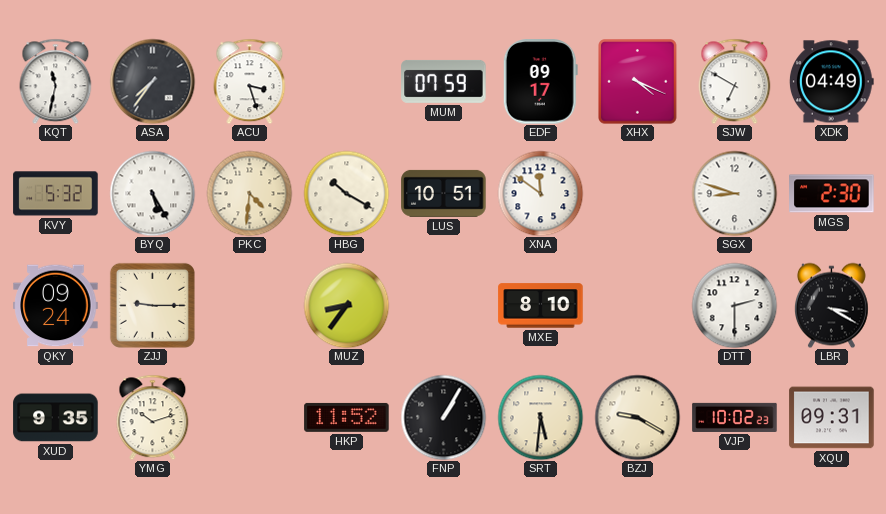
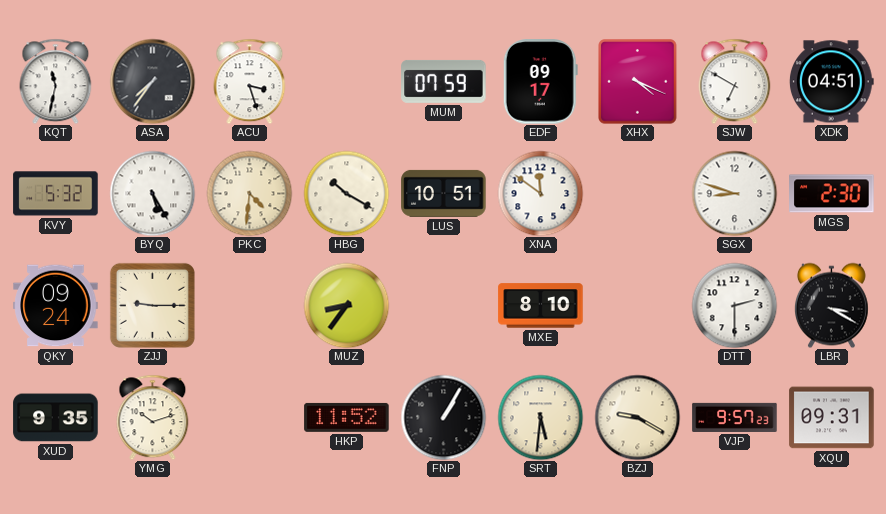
XDK: 04:49 -> 04:51 (831, 82)
VJP: 10:02 -> 9:57 (735, 417)
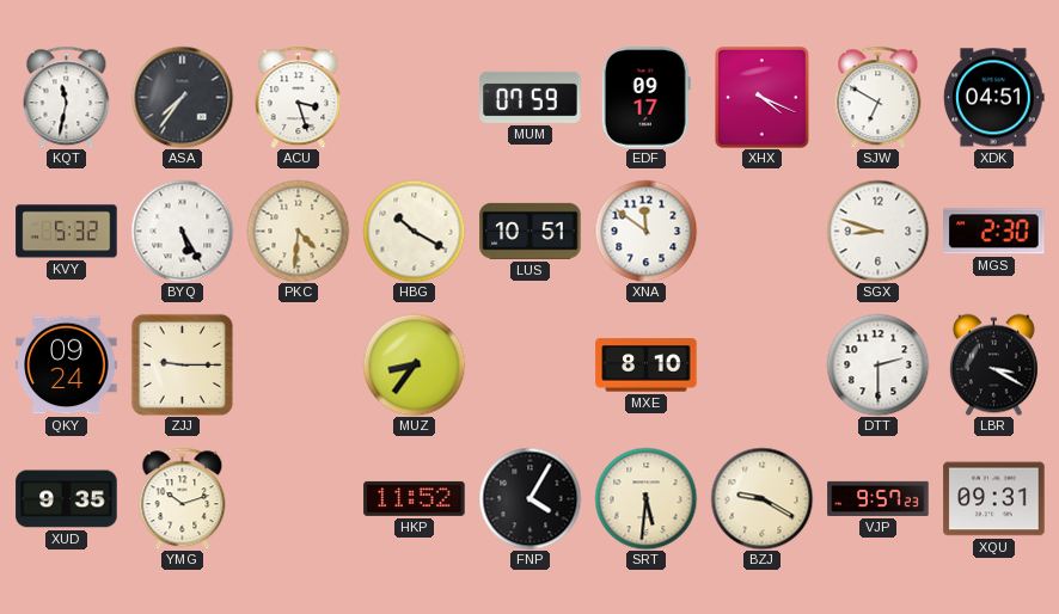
FNP: 1:05 -> 4:05 (529, 498)
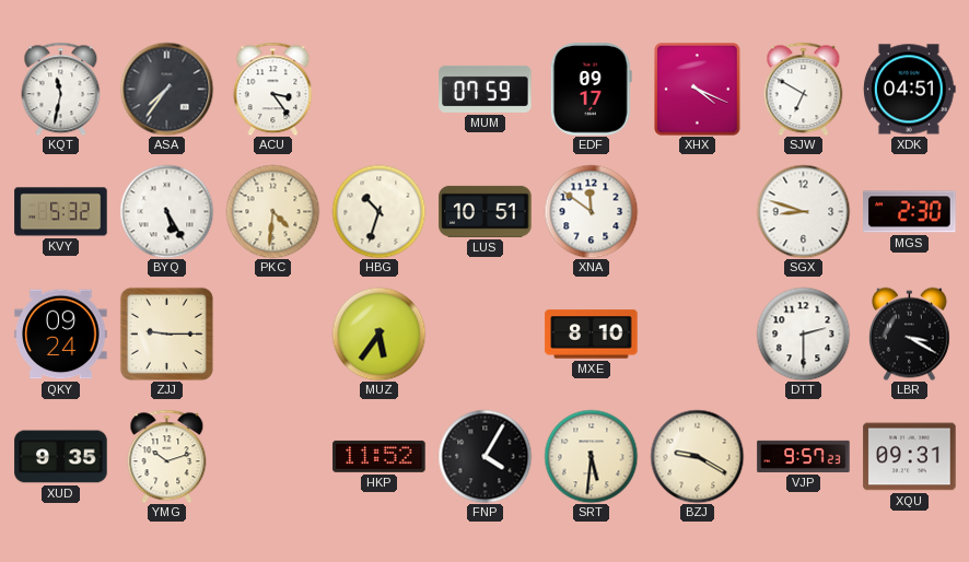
ACU: 3:27 -> 3:24 (273, 89)
HBG: 10:20 -> 10:33 (378, 211)
MUZ: 8:36 -> 5:36 (378, 333)
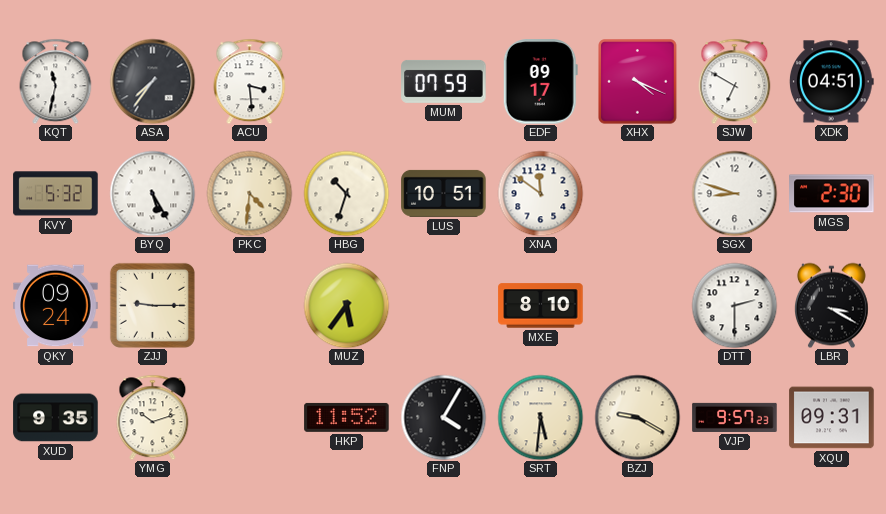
ACU: 3:24 -> 3:29 (250, 81)
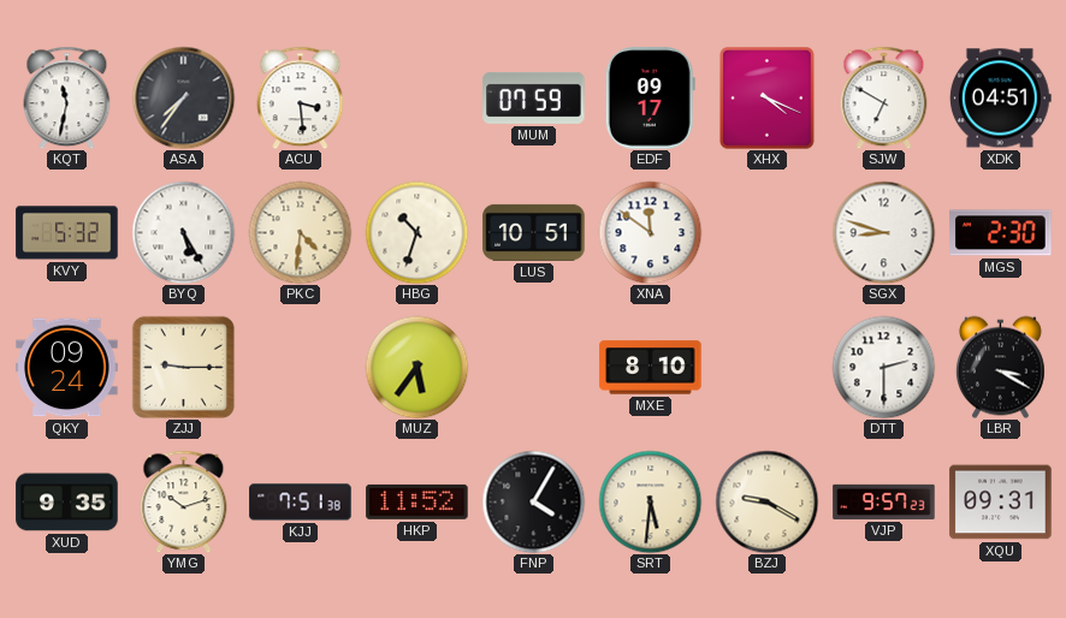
KJJ: none -> 7:51 (301, 503)
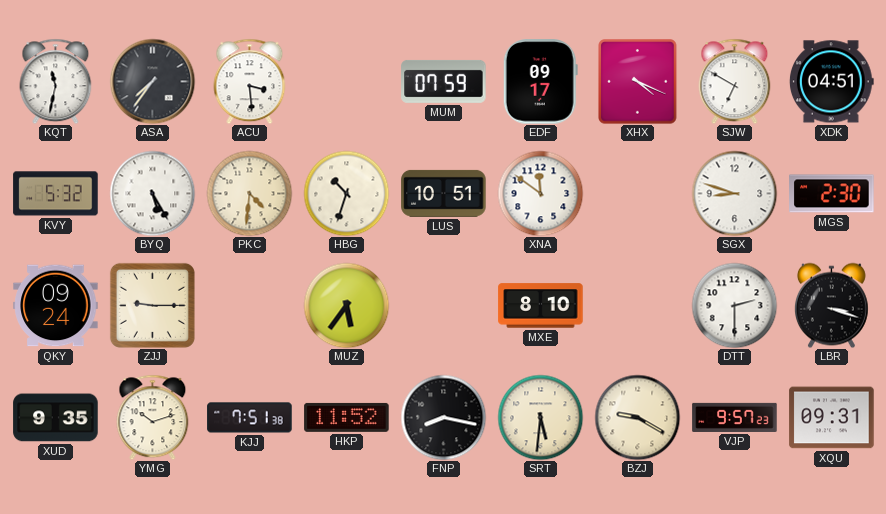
LBR: 3:20 -> 3:18 (831, 305)
FNP: 4:05 -> 8:17 (443, 417)
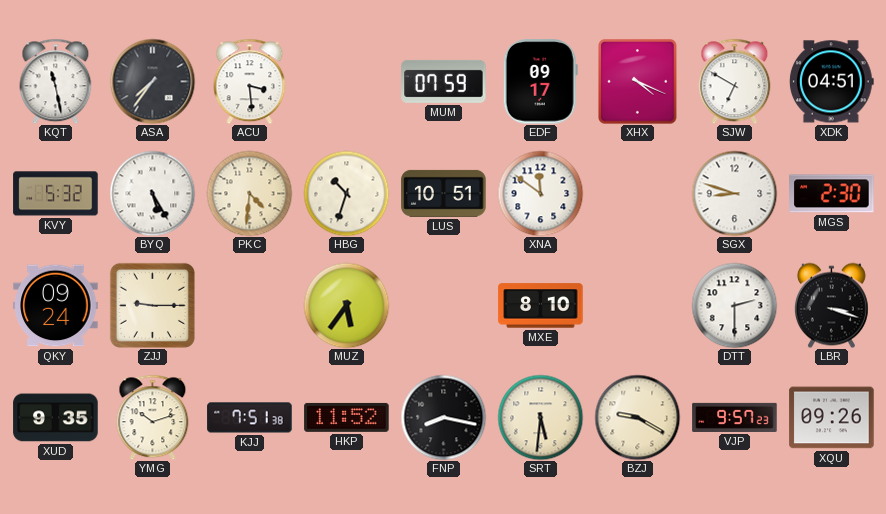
KQT: 11:32 -> 11:28 (56, 81)
XQU: 09:31 -> 09:26 (832, 418)
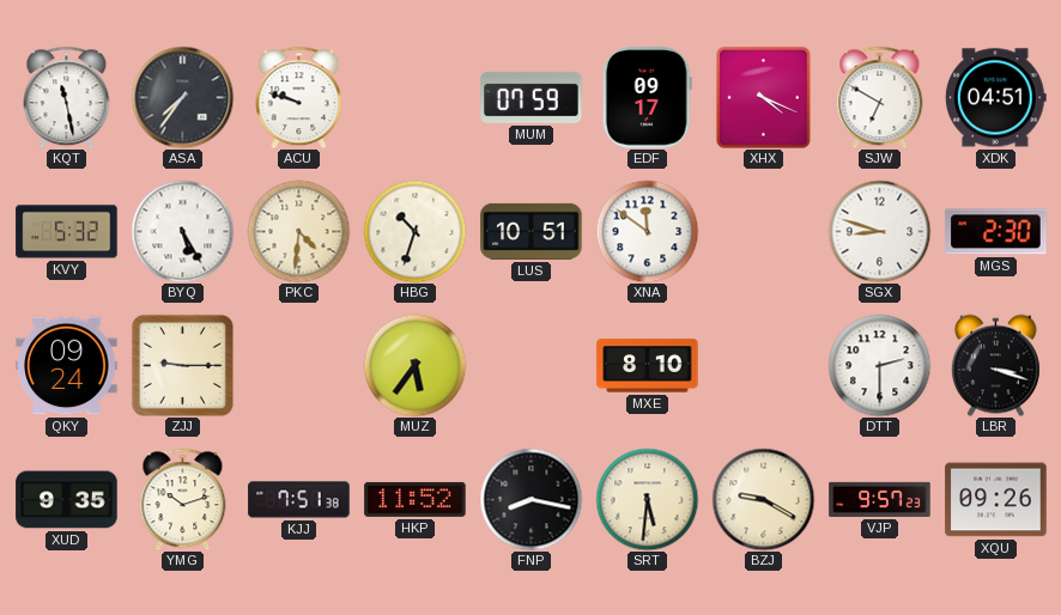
ACU: 3:29 -> 9:48 (299, 97)
